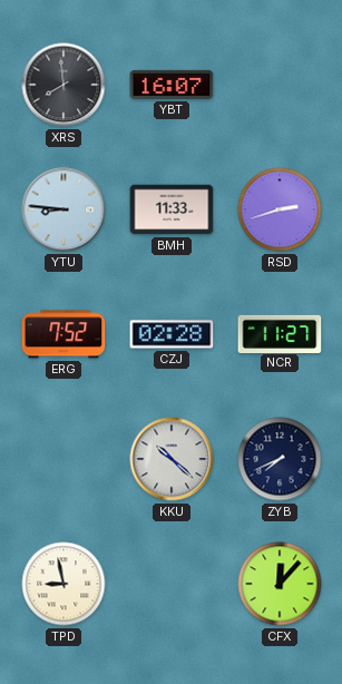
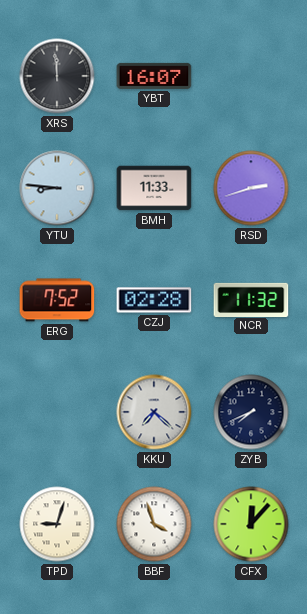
XRS: 7:59 -> 11:59 (57, 76)
NCR: 11:27 -> 11:32 (251, 299)
KKU: 10:22 -> 7:22 (154, 412)
TPD: 8:58 -> 9:03 (57, 524)
BBF: none -> 3:57 (154, 524)
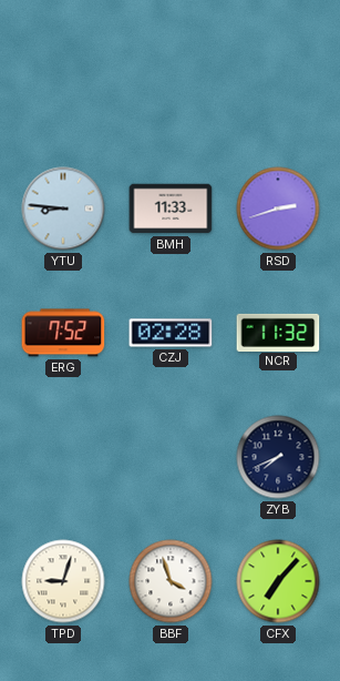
XRS: 11:59 -> none (57, 76)
YBT: 16:07 -> none (154, 76)
KKU: 7:22 -> none (154, 412)
CFX: 12:07 -> 7:07 (278, 581)
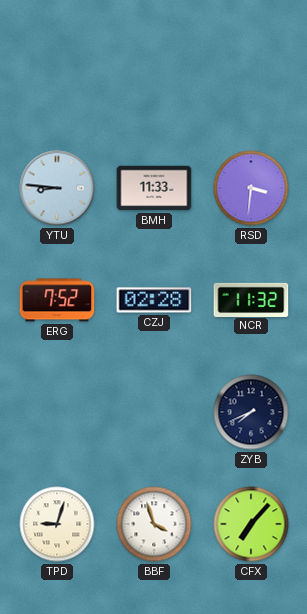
RSD: 2:42 -> 3:31 (251, 188)
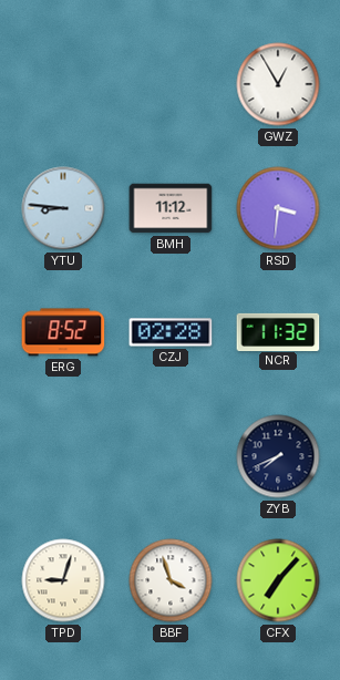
GWZ: none -> 12:55 (278, 84)
BMH: 11:33 -> 11:12 (171, 208)
ERG: 7:52 -> 8:52 (63, 332)
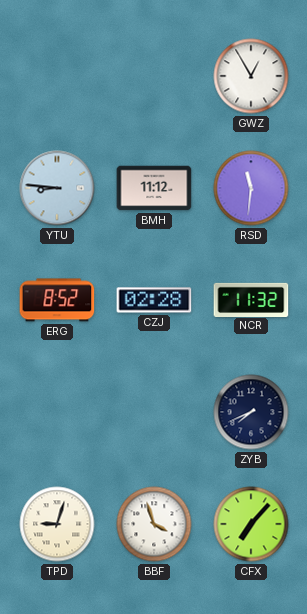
RSD: 3:31 -> 11:31 (251, 188)
